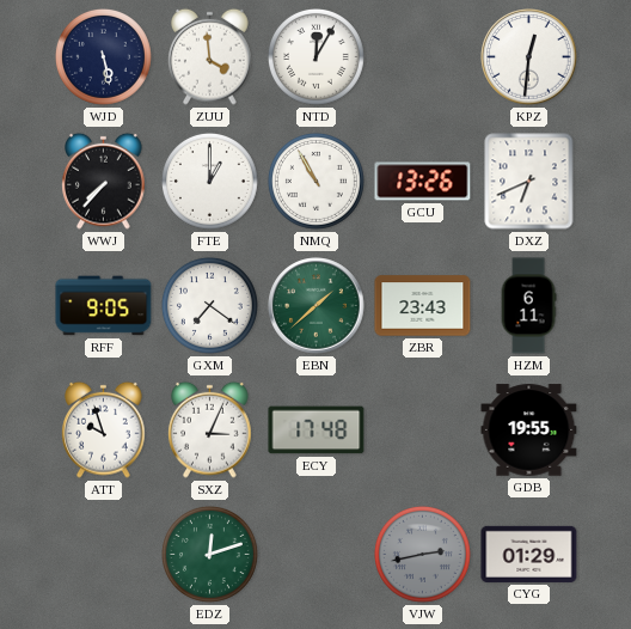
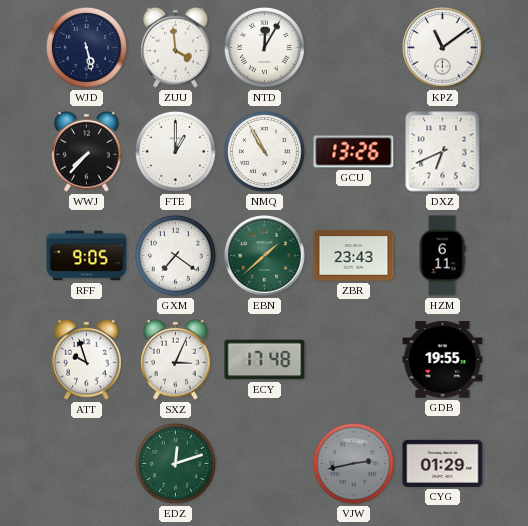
KPZ: 12:31 -> 11:09 (443, 48)
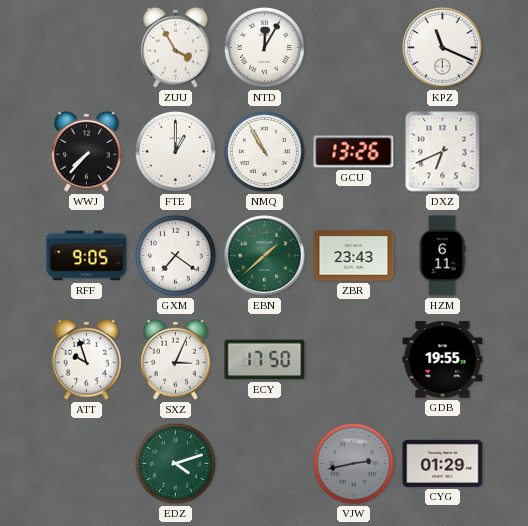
WJD: 5:28 -> none (86, 47)
ZUU: 3:59 -> 3:55 (176, 47)
KPZ: 11:09 -> 11:19 (443, 48)
ECY: 17:48 -> 17:50 (265, 360)
EDZ: 12:12 -> 4:12 (175, 463)
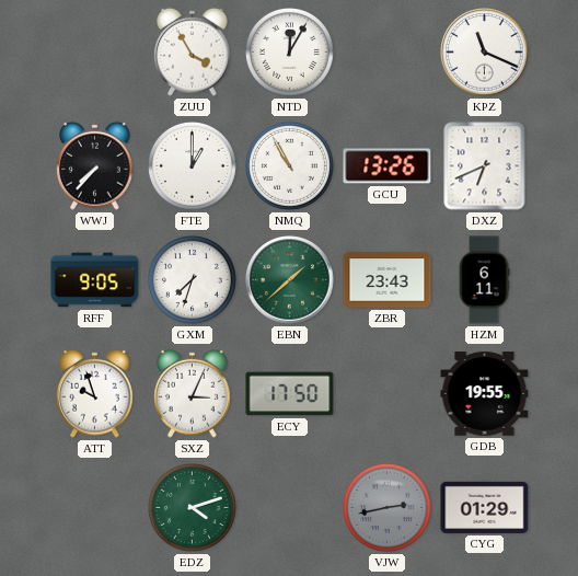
GXM: 7:21 -> 7:33 (192, 279)
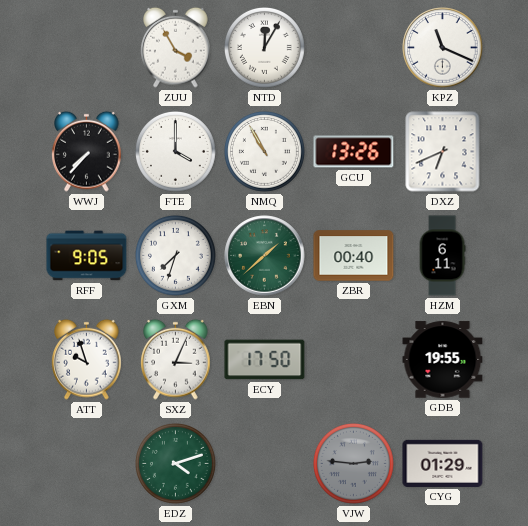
FTE: 1:00 -> 4:00 (175, 151)
ZBR: 23:43 -> 00:40 (354, 256)
VJW: 2:43 -> 2:46 (353, 463)
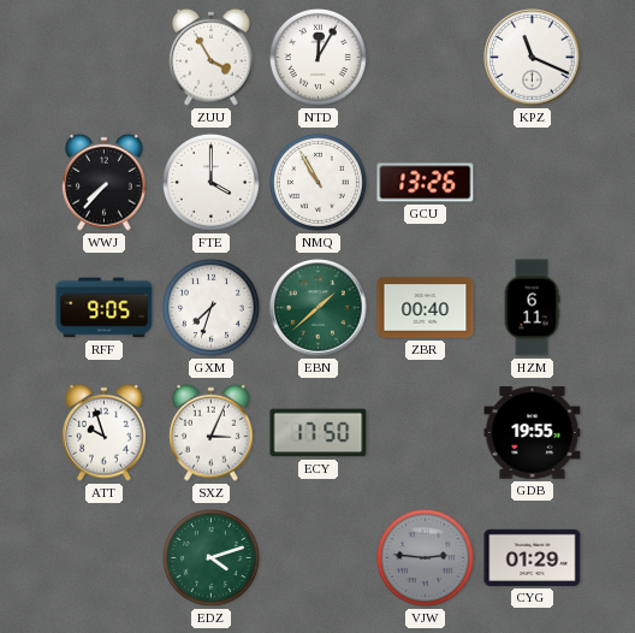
DXZ: 6:41 -> none (443, 152)
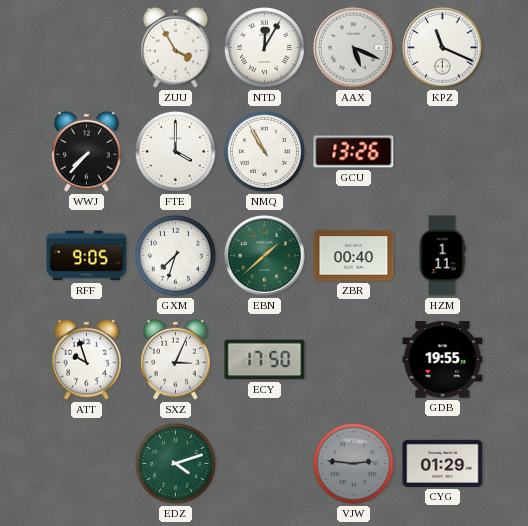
AAX: none -> 5:19 (354, 48)
HZM: 6:11 -> 1:11 (442, 256)
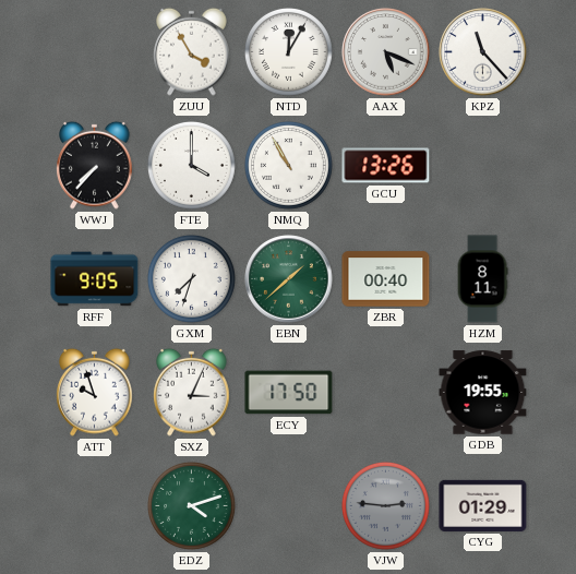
KPZ: 11:19 -> 11:23 (483, 52)
HZM: 1:11 -> 8:11 (482, 279)
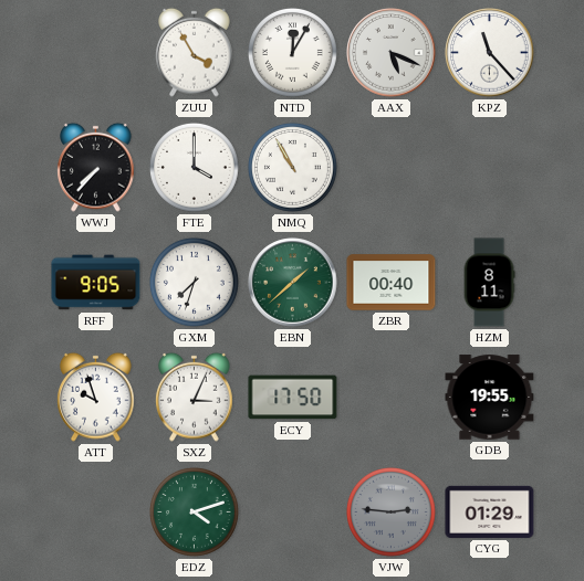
GCU: 13:26 -> none (386, 166)
